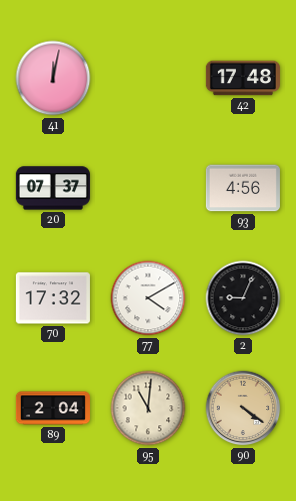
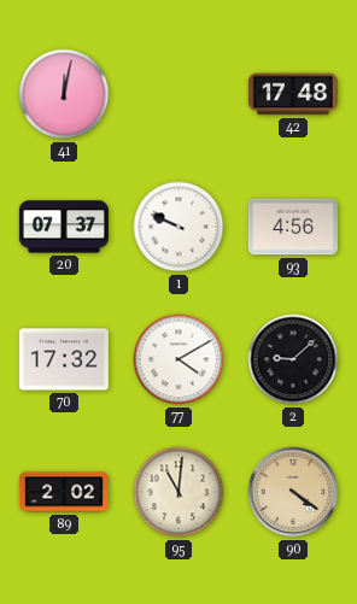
1: none -> 9:49 (178, 227)
2: 9:04 -> 9:08 (293, 359)
89: 2:04 -> 2:02 (64, 492)
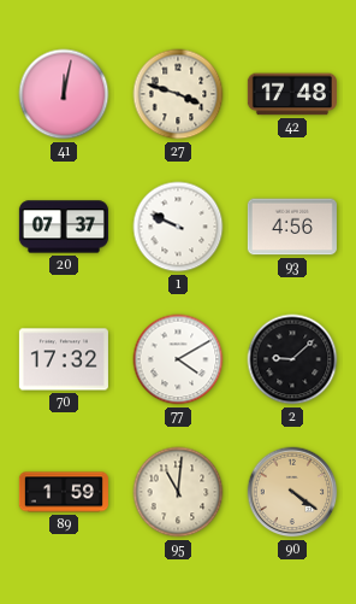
27: none -> 3:48 (178, 94)
89: 2:02 -> 1:59 (64, 492)
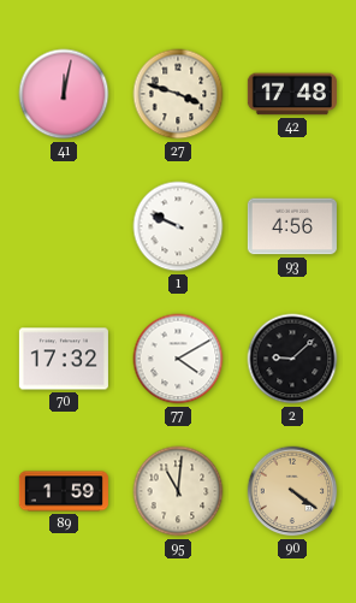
20: 07:37 -> none (64, 227)
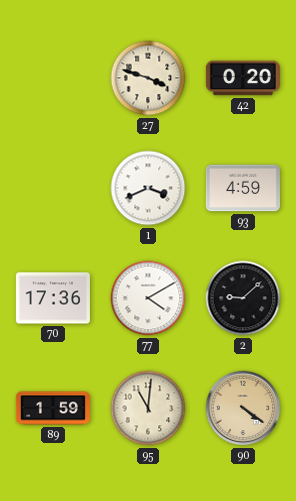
41: 12:02 -> none (64, 94)
42: 17:48 -> 0:20 (243, 78)
1: 9:49 -> 3:41 (148, 188)
93: 4:56 -> 4:59 (243, 188)
70: 17:32 -> 17:36 (53, 298)
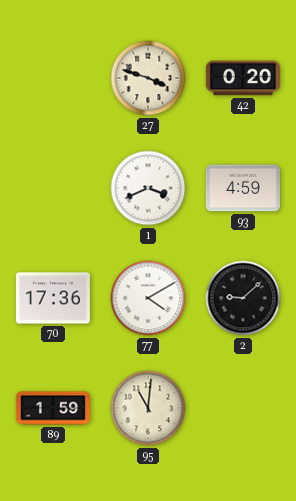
90: 4:21 -> none (243, 408)
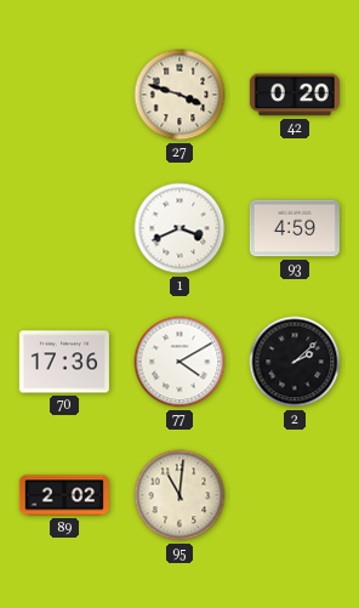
2: 9:08 -> 2:08 (295, 362)
89: 1:59 -> 2:02 (64, 495)
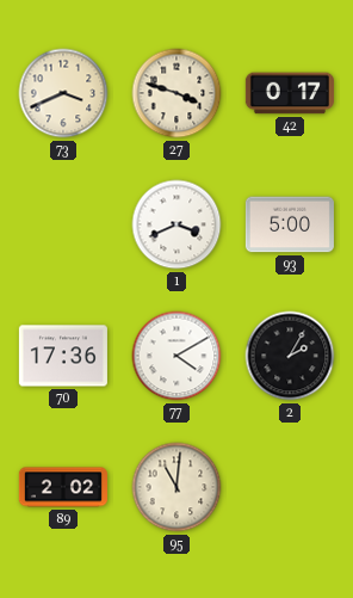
73: none -> 3:41 (63, 93)
42: 0:20 -> 0:17 (290, 93)
93: 4:59 -> 5:00 (290, 224)
2: 2:08 -> 2:05 (290, 356)
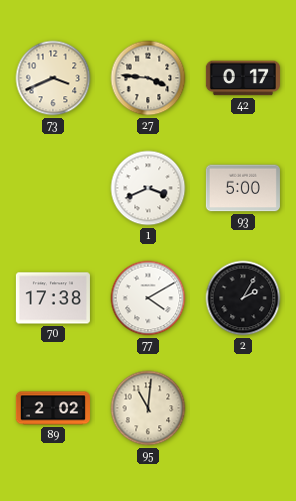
27: 3:48 -> 3:46 (148, 78)
70: 17:36 -> 17:38 (53, 298)
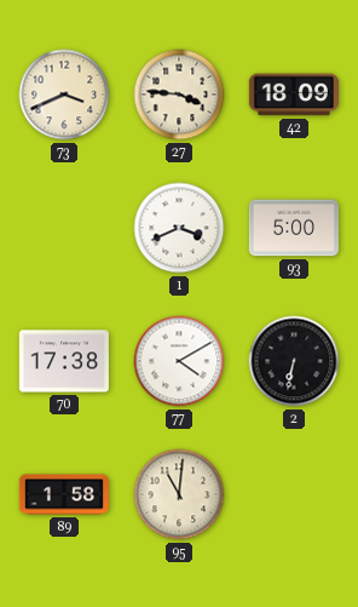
42: 0:17 -> 18:09 (294, 95)
2: 2:05 -> 6:32 (294, 361)
89: 2:02 -> 1:58 (64, 494)
